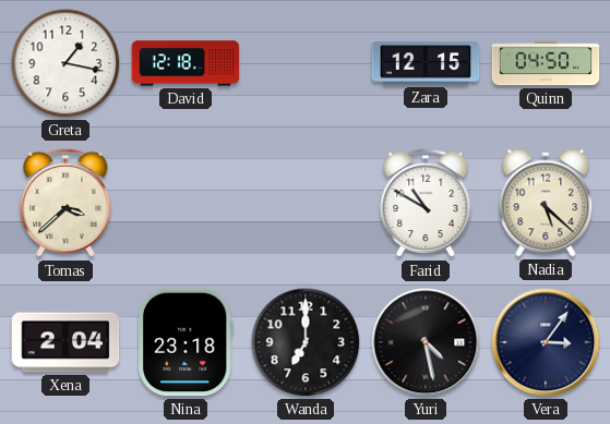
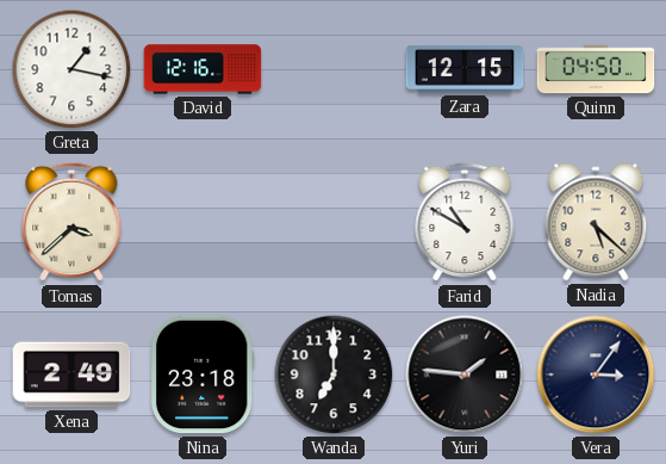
David: 12:18 -> 12:16 (203, 69)
Xena: 2:04 -> 2:49 (71, 375)
Yuri: 4:28 -> 1:46 (465, 375)
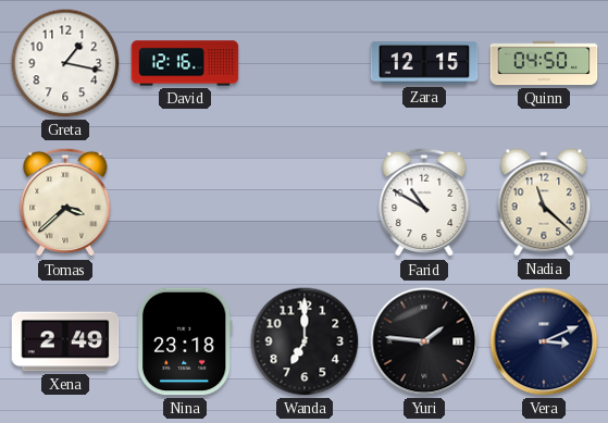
Nadia: 5:22 -> 11:22 (544, 202)
Vera: 3:06 -> 3:11 (544, 341)
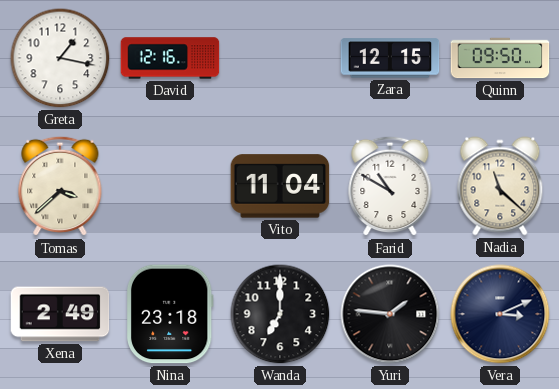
Quinn: 04:50 -> 09:50 (500, 58)
Vito: none -> 11:04 (280, 186)
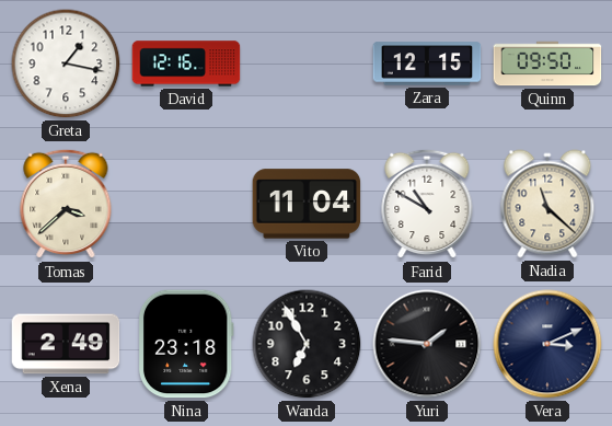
Wanda: 7:00 -> 6:55 (307, 344)
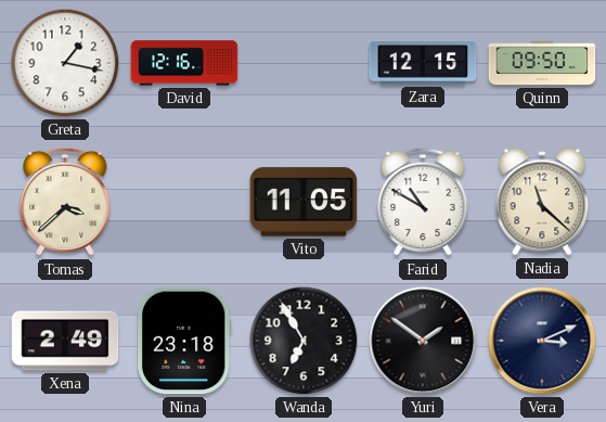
Vito: 11:04 -> 11:05 (304, 202)
Yuri: 1:46 -> 1:51 (423, 341)
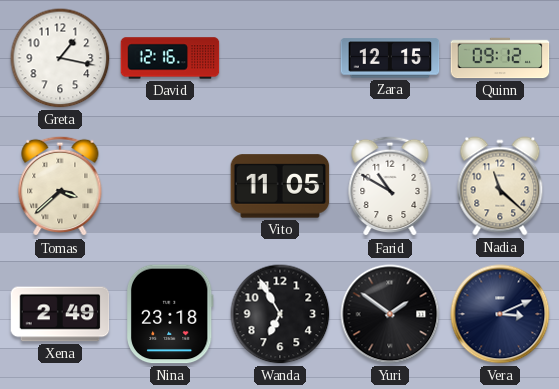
Quinn: 09:50 -> 09:12 (500, 58)
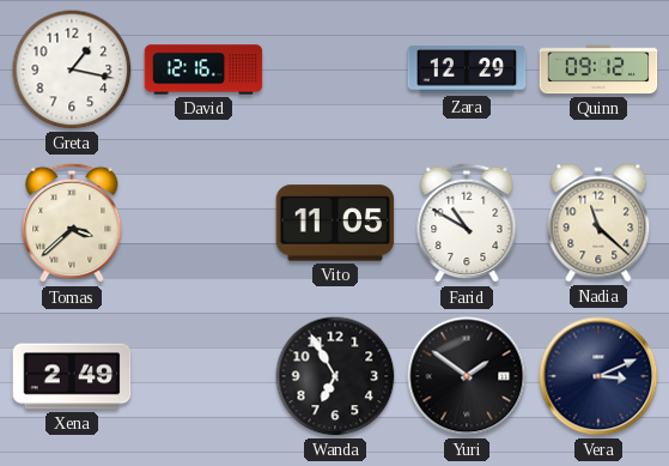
Zara: 12:15 -> 12:29 (467, 69)
Nina: 23:18 -> none (170, 314)
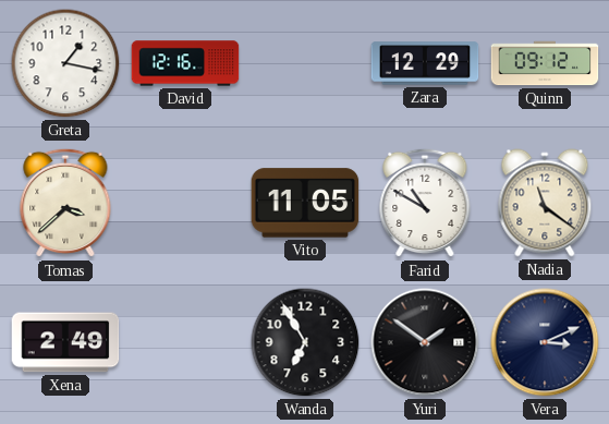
Nadia: 11:22 -> 11:21 (545, 203)
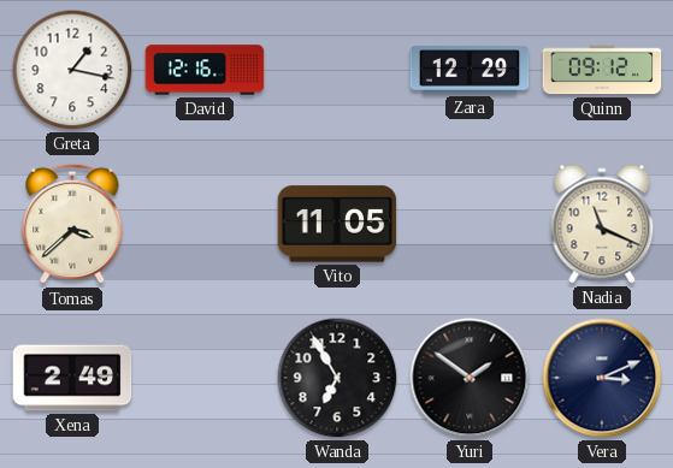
Farid: 10:50 -> none (425, 203)
Nadia: 11:21 -> 11:19 (602, 224)
